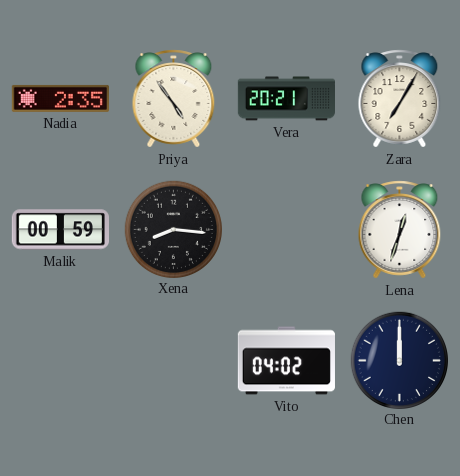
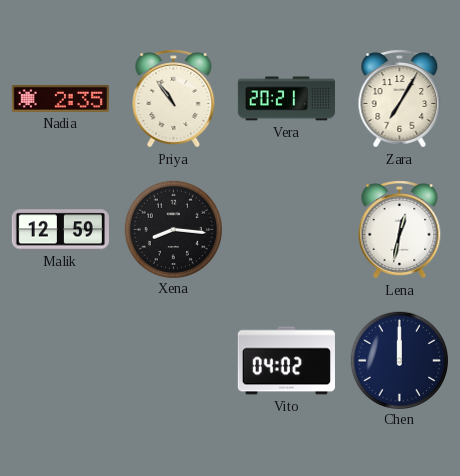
Priya: 4:54 -> 10:54 (174, 99)
Malik: 00:59 -> 12:59 (60, 230)
Lena: 12:33 -> 12:32 (400, 230)
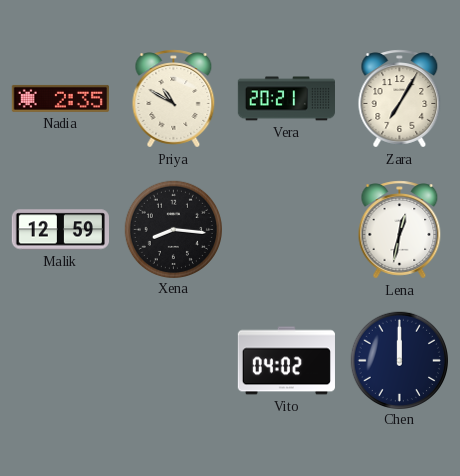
Priya: 10:54 -> 10:50 (174, 99)
